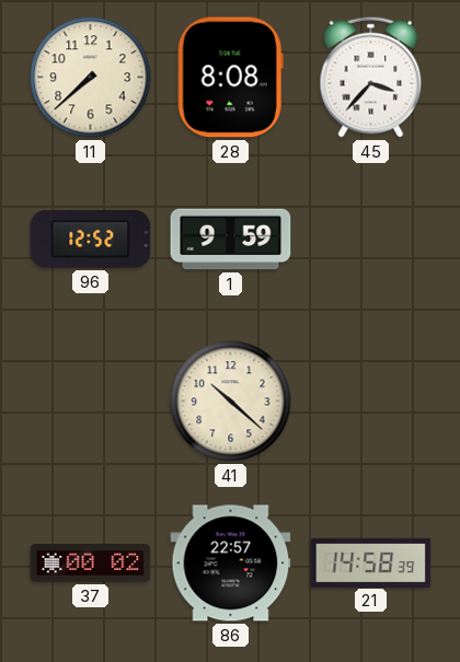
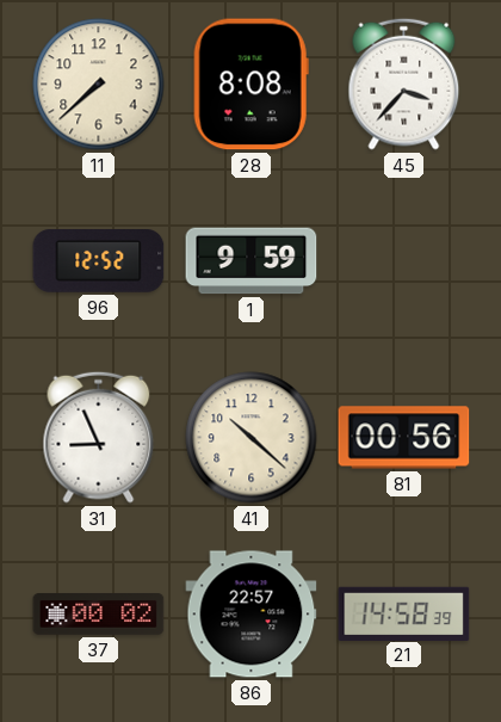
31: none -> 8:56 (99, 437)
81: none -> 00:56 (404, 438)
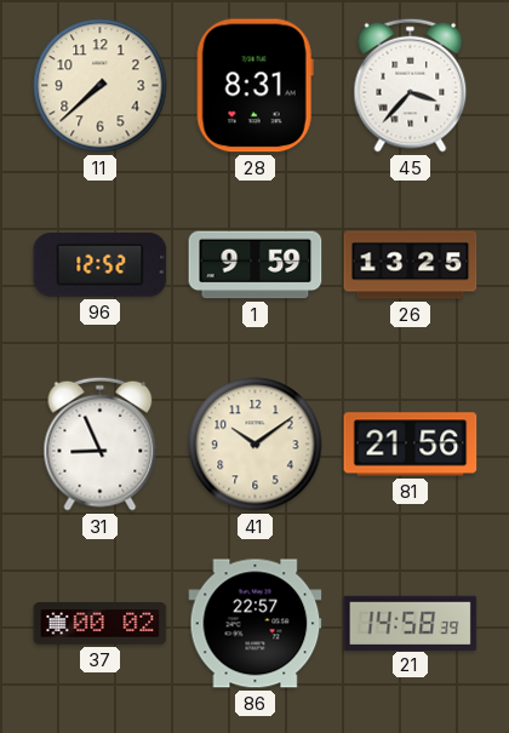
28: 8:08 -> 8:31 (254, 86)
26: none -> 13:25 (411, 265)
41: 10:22 -> 10:09 (256, 445)
81: 00:56 -> 21:56 (411, 445)
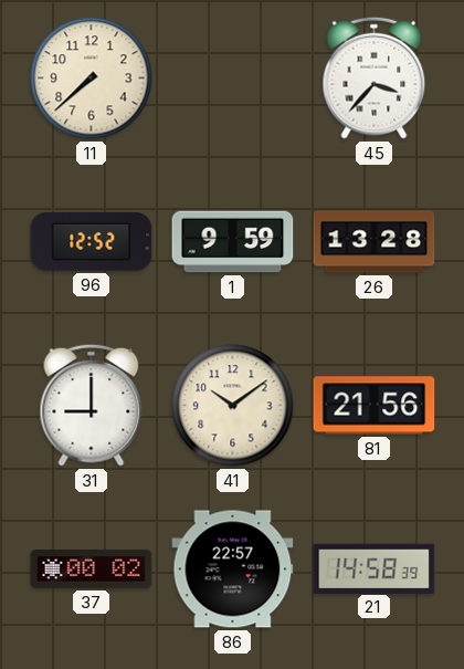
28: 8:31 -> none (254, 86)
26: 13:25 -> 13:28 (375, 242)
31: 8:56 -> 9:00 (92, 405)
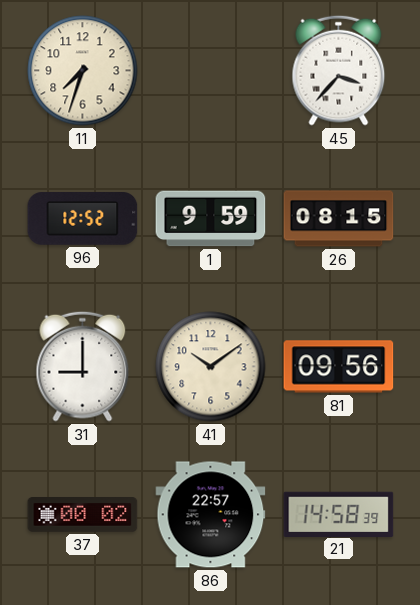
11: 7:38 -> 7:33 (83, 71)
26: 13:28 -> 08:15 (339, 219)
81: 21:56 -> 09:56 (339, 367)
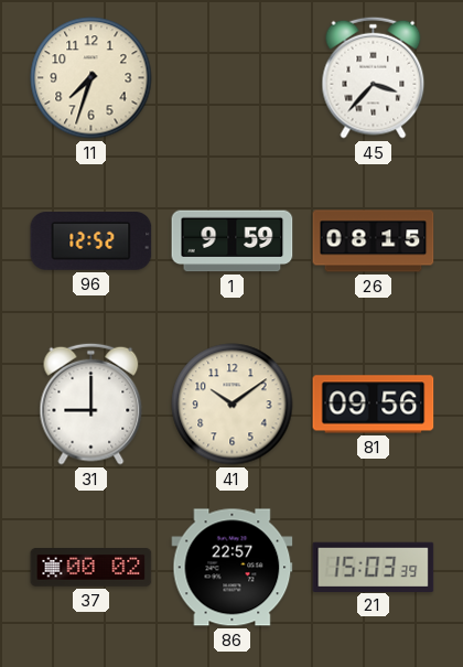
21: 14:58 -> 15:03 (374, 567)
